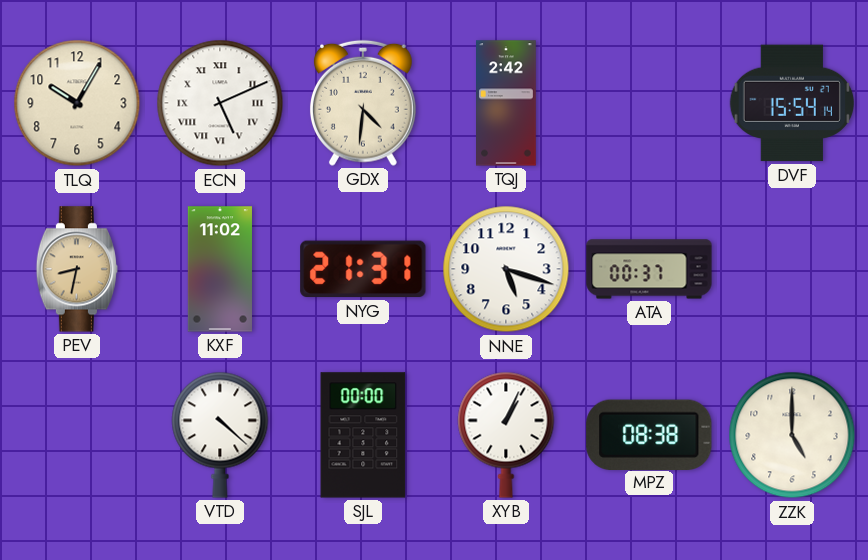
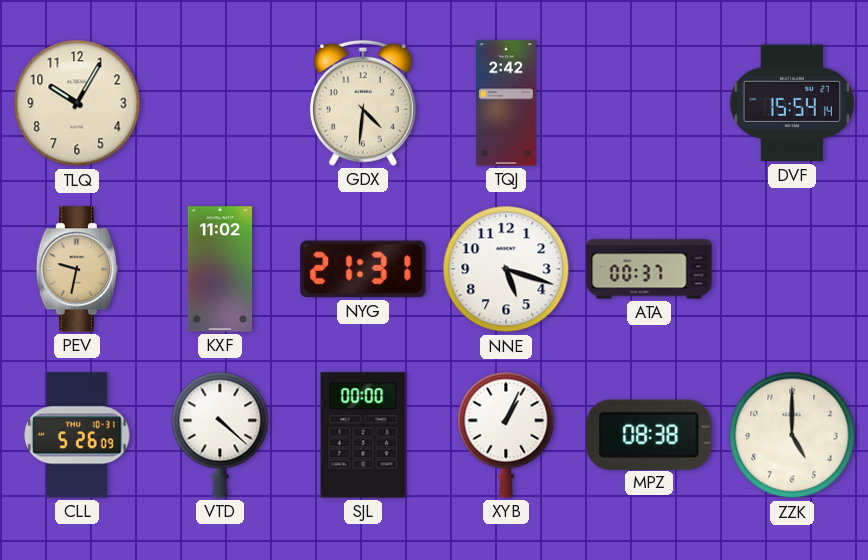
ECN: 5:11 -> none (220, 103)
PEV: 8:32 -> 9:32 (76, 269)
CLL: none -> 5:26 (77, 435)
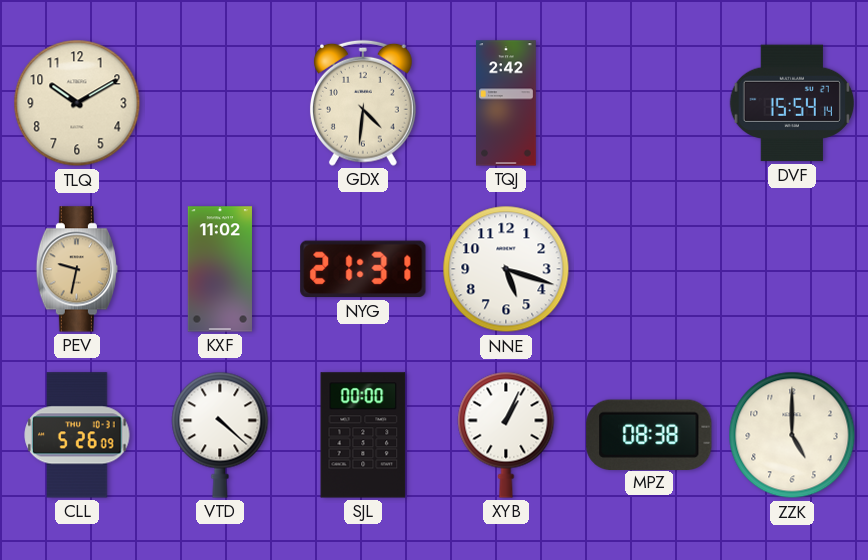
TLQ: 10:05 -> 10:10 (77, 103)
ATA: 00:37 -> none (649, 269)
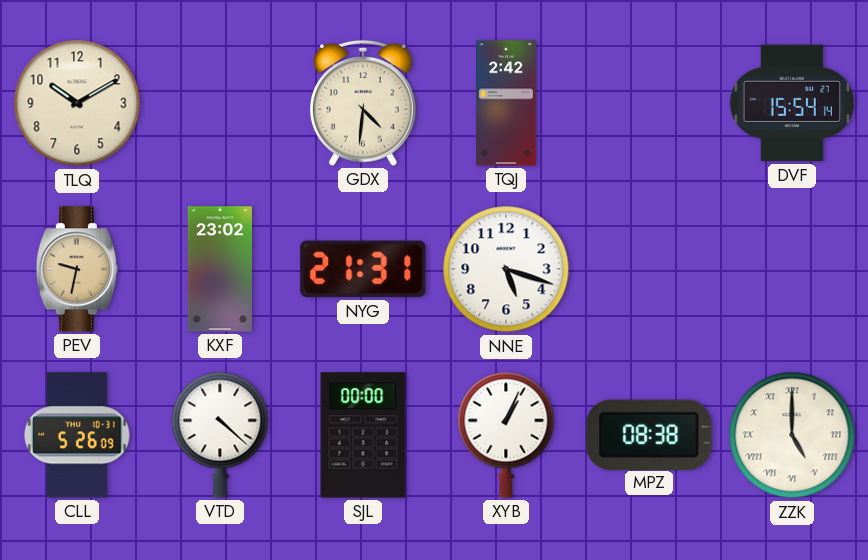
KXF: 11:02 -> 23:02 (220, 269)
ZZK numerals: Arabic -> Roman (792, 435)
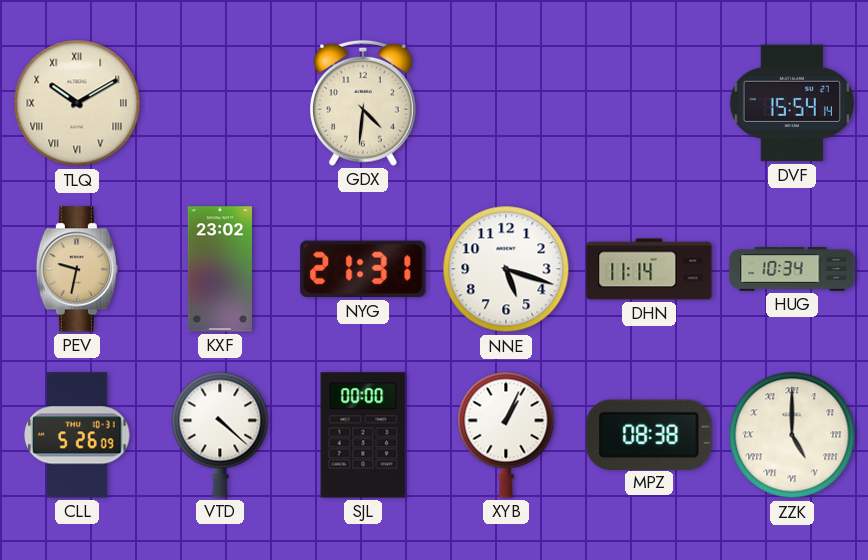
TLQ numerals: Arabic -> Roman (77, 103)
TQJ: 2:42 -> none (507, 103)
DHN: none -> 11:14 (649, 269)
HUG: none -> 10:34 (792, 269)
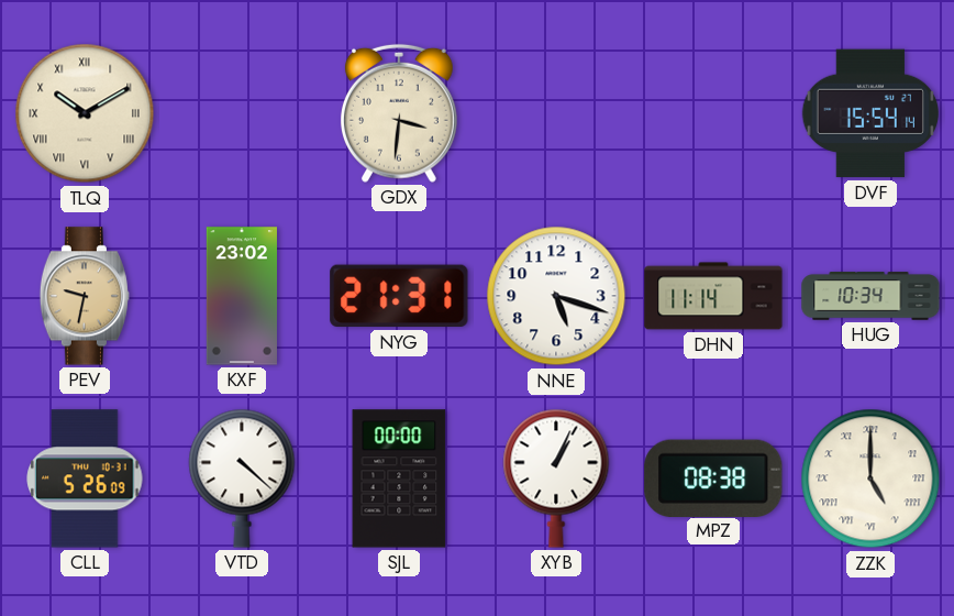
GDX: 4:31 -> 3:31 (399, 113)
